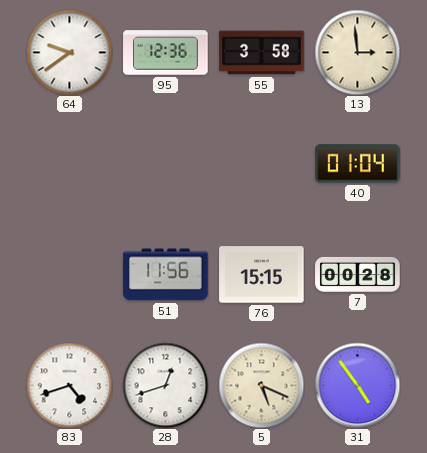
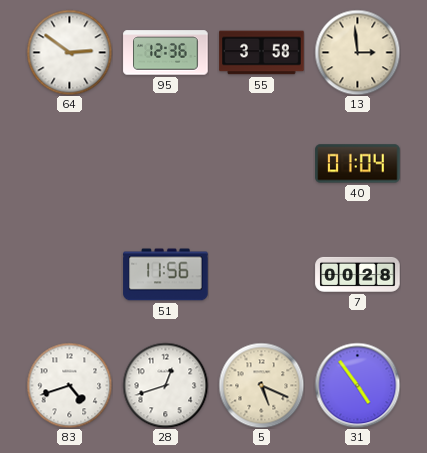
64: 9:39 -> 2:51 (69, 52)
76: 15:15 -> none (262, 275)
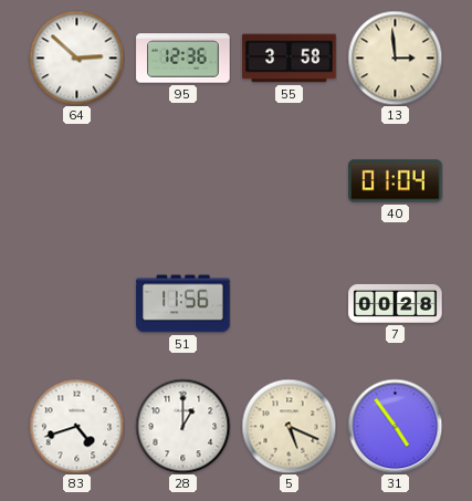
64: 2:51 -> 2:52 (76, 58)
28: 12:42 -> 1:00 (182, 426)
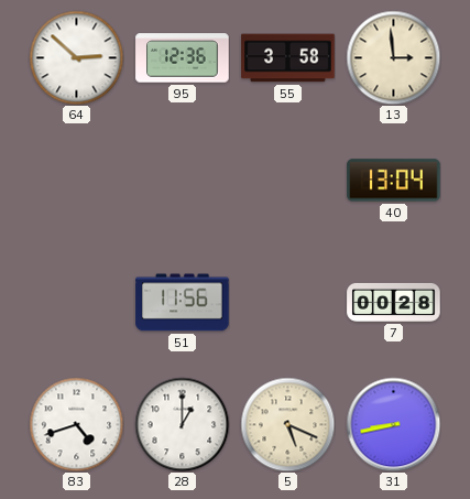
40: 01:04 -> 13:04 (394, 181)
31: 4:54 -> 8:43 (393, 424)
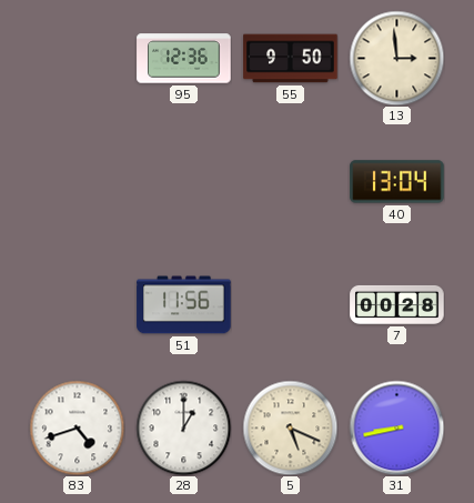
64: 2:52 -> none (76, 57)
55: 3:58 -> 9:50 (291, 59)
